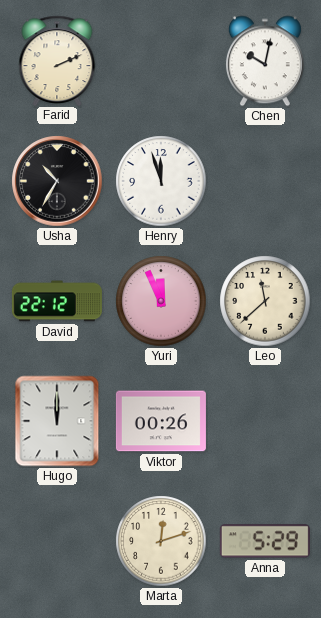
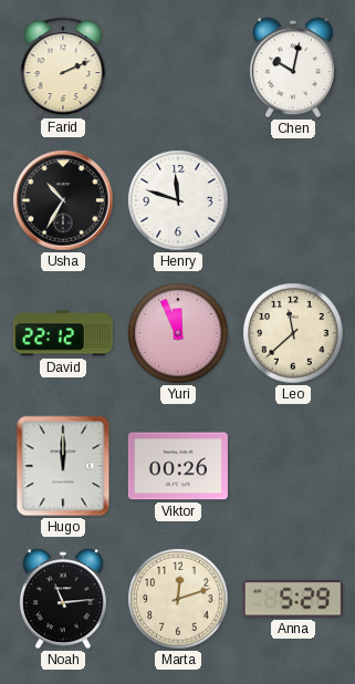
Henry: 11:57 -> 11:48 (178, 200)
Noah: none -> 11:14 (63, 599)
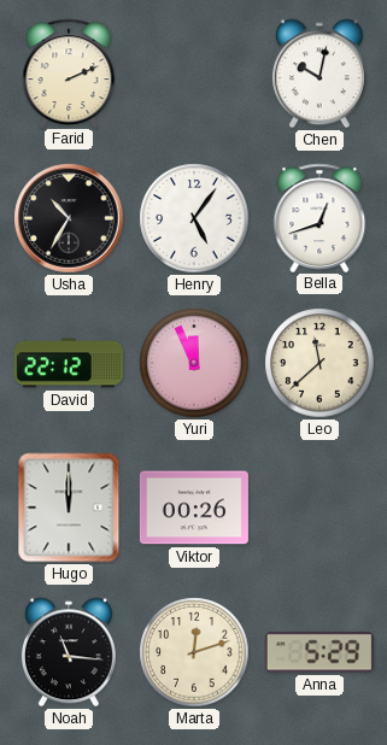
Henry: 11:48 -> 5:06 (194, 218)
Bella: none -> 12:42 (319, 217)
Noah: 11:14 -> 11:16 (69, 652)
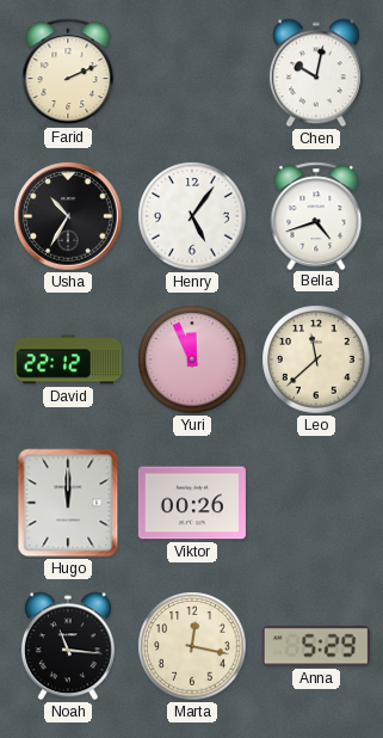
Bella: 12:42 -> 4:42 (316, 215)
Marta: 12:12 -> 12:17 (192, 646)
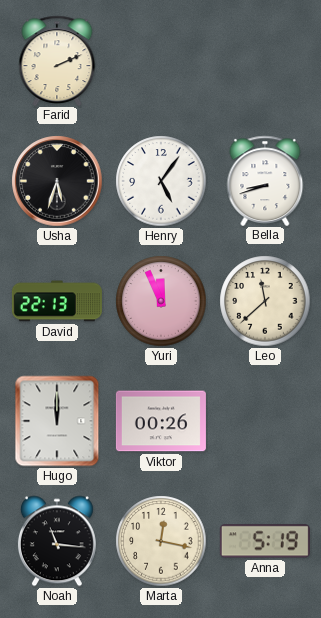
Chen: 10:02 -> none (316, 73)
Usha: 10:35 -> 5:33 (57, 181)
Bella: 4:42 -> 8:42 (265, 180)
David: 22:12 -> 22:13 (57, 301)
Anna: 5:29 -> 5:19 (265, 541)
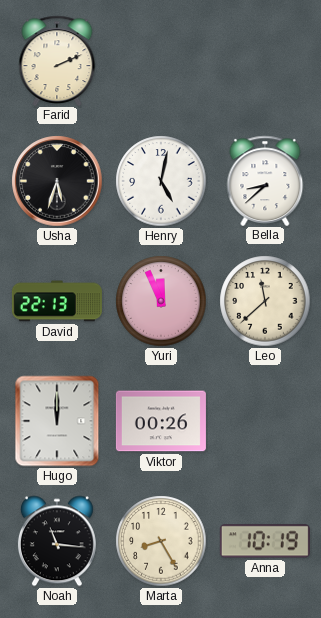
Henry: 5:06 -> 5:02 (161, 181)
Bella: 8:42 -> 8:38 (265, 180)
Marta: 12:17 -> 8:25 (161, 541)
Anna: 5:19 -> 10:19 (265, 541)
